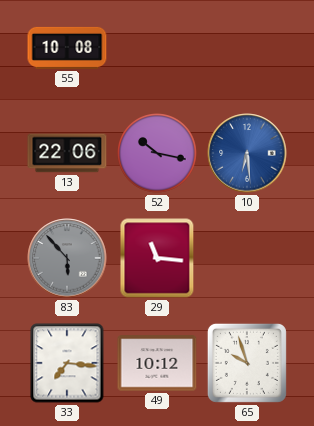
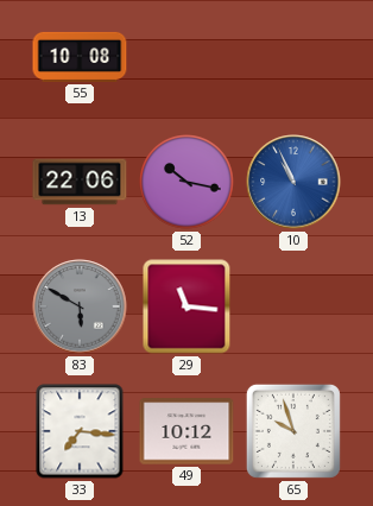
10: 6:29 -> 10:56 (293, 182)
83: 5:53 -> 5:50 (80, 306)
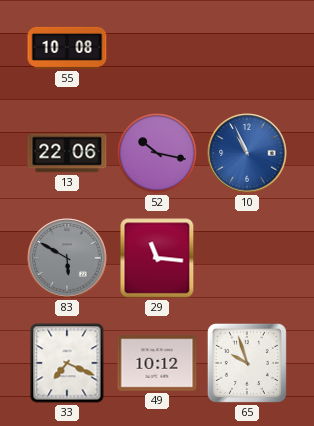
33: 7:16 -> 7:19 (67, 363)
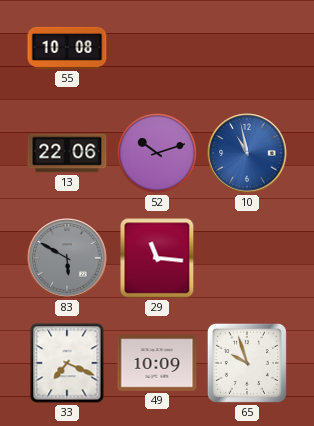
52: 10:17 -> 10:12 (157, 153)
10: 10:56 -> 10:58 (247, 153)
49: 10:12 -> 10:09 (157, 363)
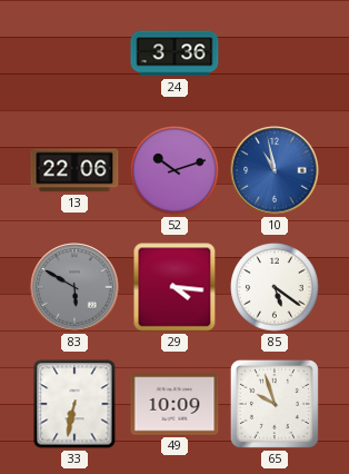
55: 10:08 -> none (67, 48)
24: none -> 3:36 (174, 53)
29: 11:16 -> 4:16 (174, 287)
85: none -> 5:21 (275, 287)
33: 7:19 -> 6:32 (74, 404)
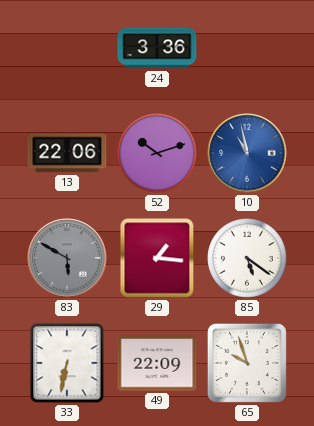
29: 4:16 -> 1:16 (157, 258)
49: 10:09 -> 22:09 (157, 363)
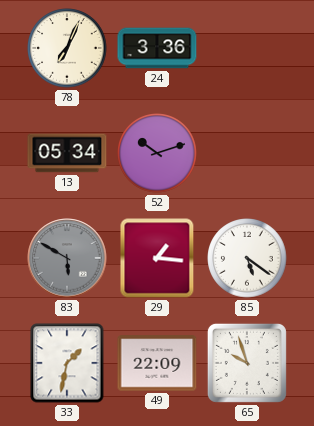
78: none -> 7:04 (67, 48)
13: 22:06 -> 05:34 (67, 153)
10: 10:58 -> none (247, 153)
33: 6:32 -> 1:32 (67, 363)
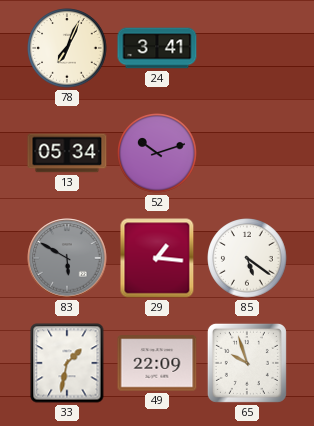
24: 3:36 -> 3:41 (157, 48)
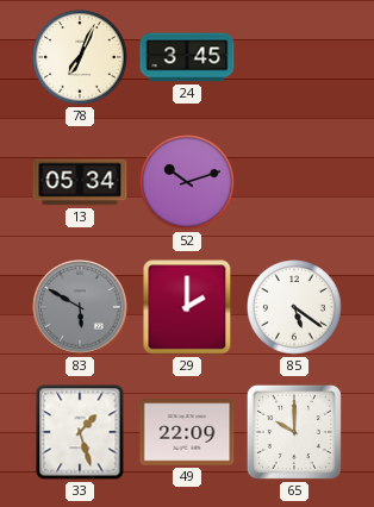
24: 3:41 -> 3:45 (187, 57)
29: 1:16 -> 2:00 (187, 307)
33: 1:32 -> 1:27 (80, 432)
65: 9:57 -> 10:00 (294, 432)
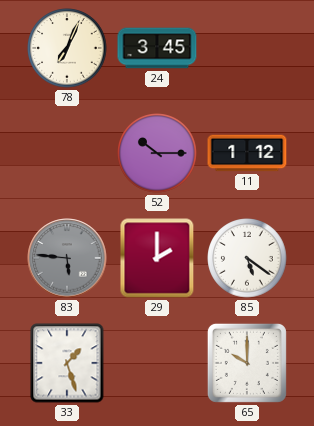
13: 05:34 -> none (80, 182)
52: 10:12 -> 10:15 (157, 153)
11: none -> 1:12 (247, 153)
83: 5:50 -> 5:46 (67, 258)
49: 22:09 -> none (187, 432)
